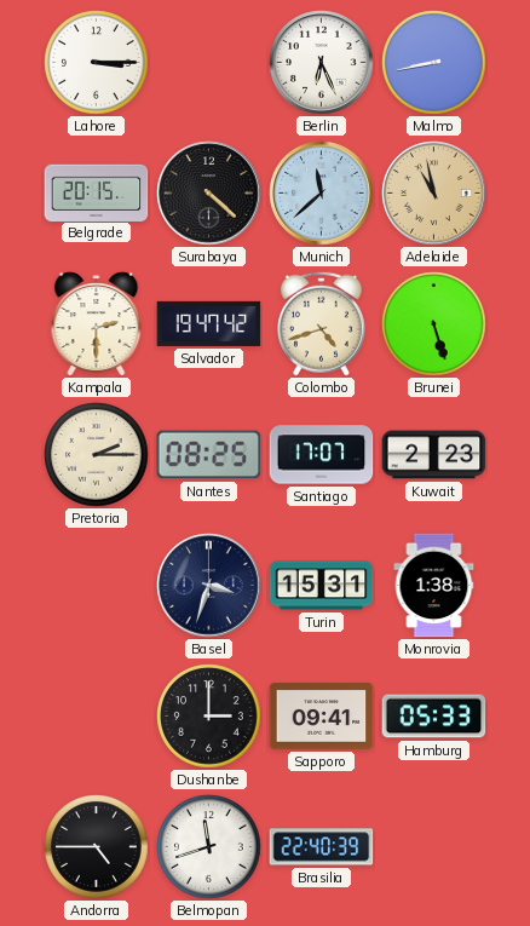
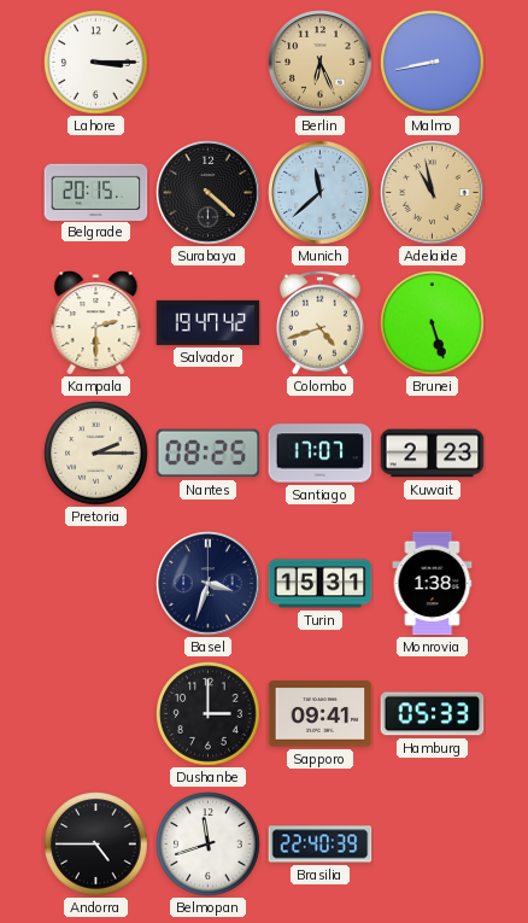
Berlin dial: white -> champagne (321, 63)
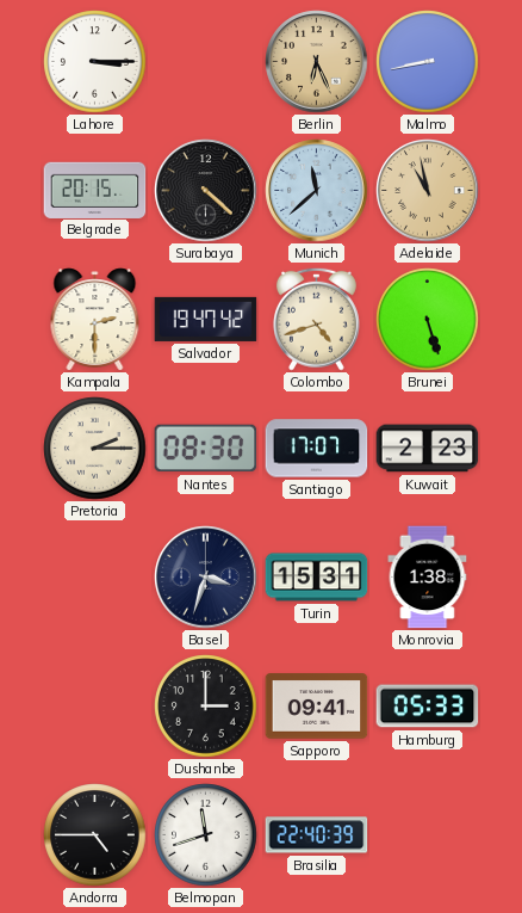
Nantes: 08:25 -> 08:30 (206, 449)
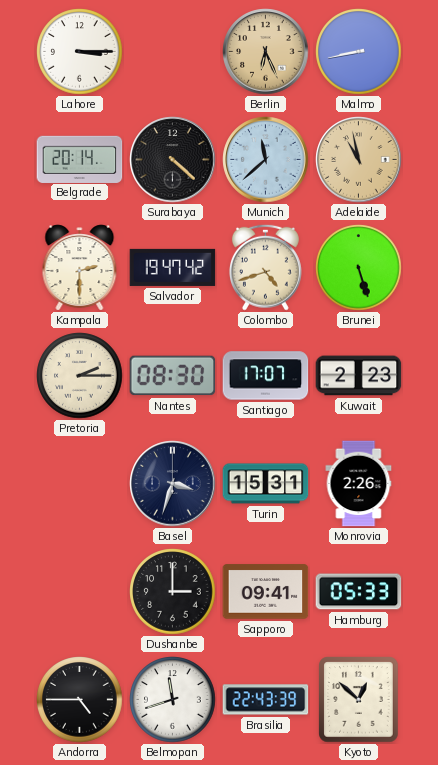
Belgrade: 20:15 -> 20:14 (80, 159)
Monrovia: 1:38 -> 2:26 (359, 484)
Brasilia: 22:40 -> 22:43 (266, 700)
Kyoto: none -> 12:52 (359, 700)
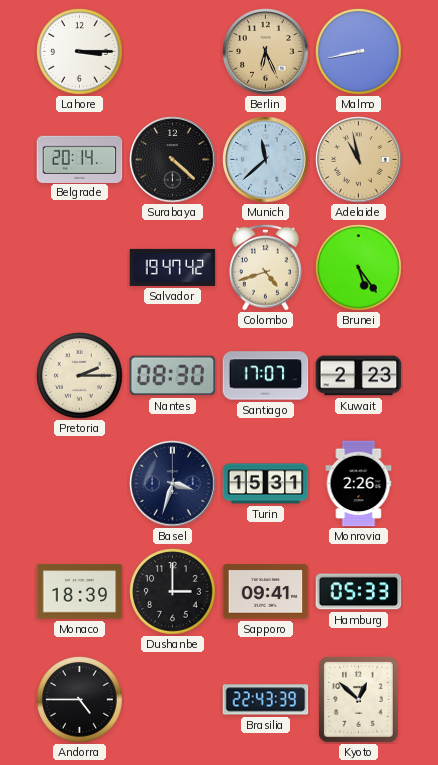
Kampala: 2:30 -> none (80, 268)
Brunei: 5:27 -> 5:24 (359, 268)
Monaco: none -> 18:39 (80, 592)
Belmopan: 11:42 -> none (173, 700)
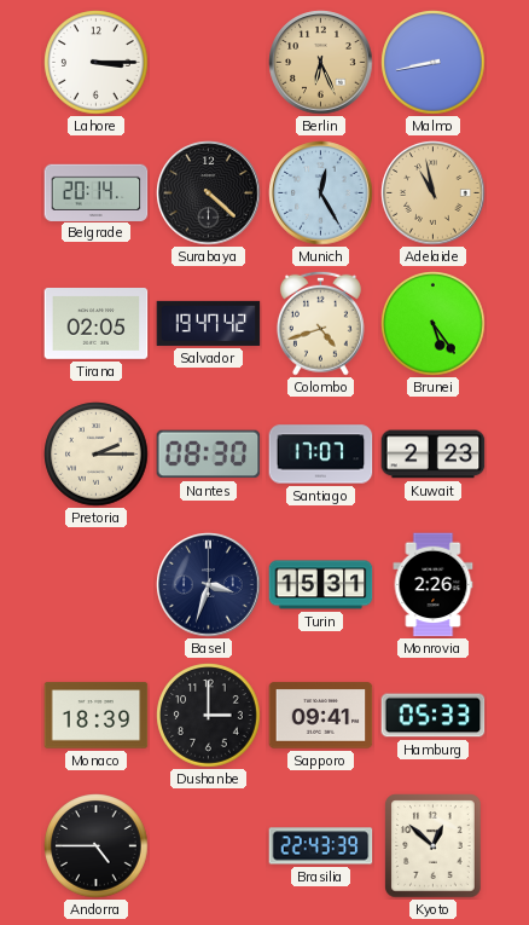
Munich: 11:38 -> 12:25 (321, 193)
Tirana: none -> 02:05 (97, 324)
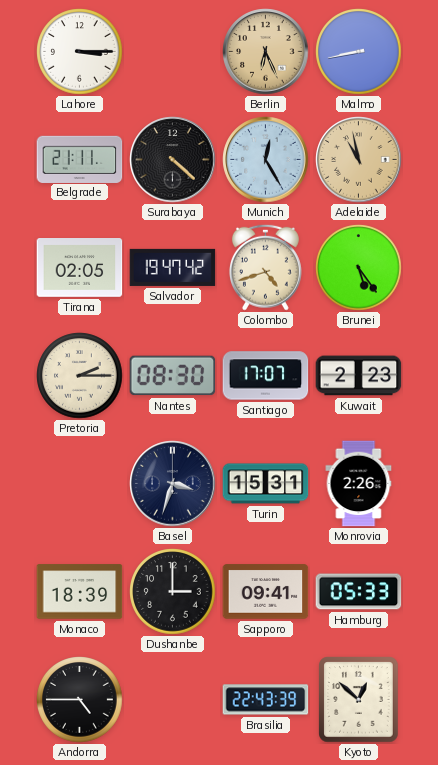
Belgrade: 20:14 -> 21:11 (80, 159)
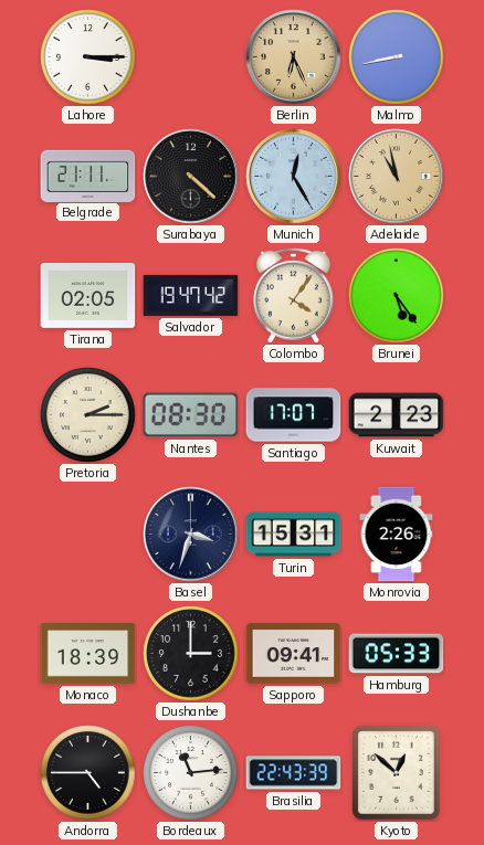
Colombo: 4:42 -> 4:06 (293, 295)
Bordeaux: none -> 11:14 (191, 773)
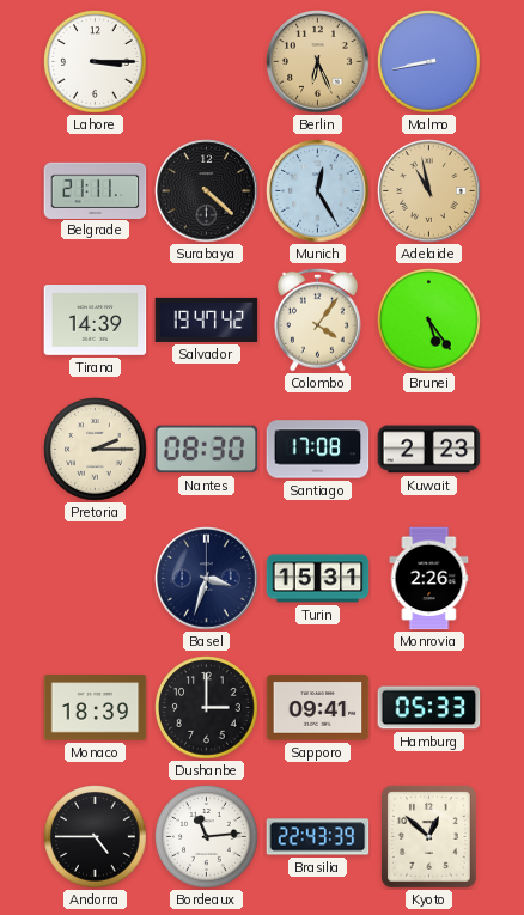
Tirana: 02:05 -> 14:39 (96, 321)
Santiago: 17:07 -> 17:08 (318, 450)
